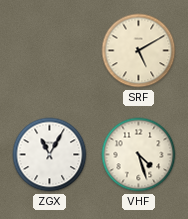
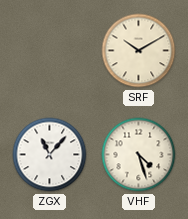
SRF: 5:10 -> 10:10 (139, 51)
ZGX: 11:05 -> 11:07 (50, 155)
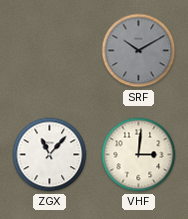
SRF dial: cream -> grey (139, 51)
VHF: 4:27 -> 3:01 (139, 155)
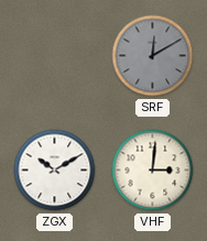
SRF: 10:10 -> 12:10 (153, 56)
ZGX: 11:07 -> 10:10 (55, 171)
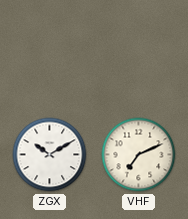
SRF: 12:10 -> none (153, 56)
VHF: 3:01 -> 7:11 (139, 155)
